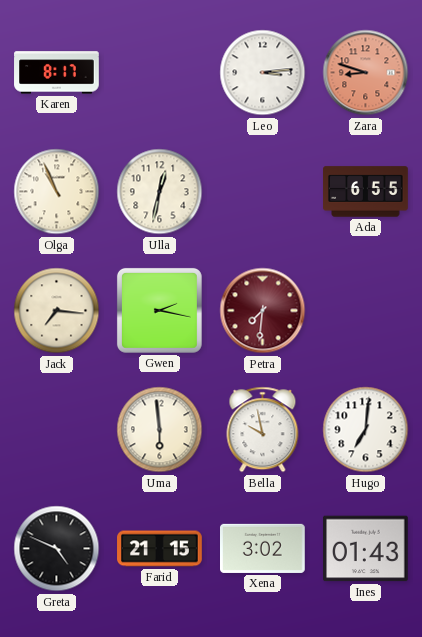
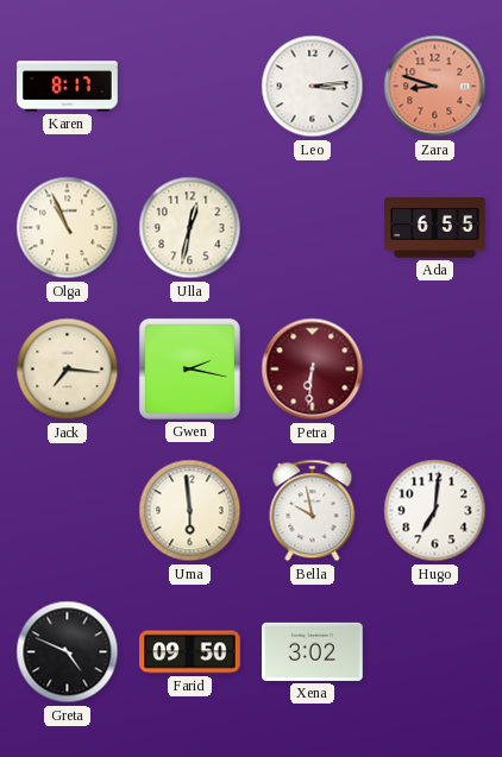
Petra: 7:31 -> 6:31 (313, 370)
Farid: 21:15 -> 09:50 (190, 652)
Ines: 01:43 -> none (366, 549)
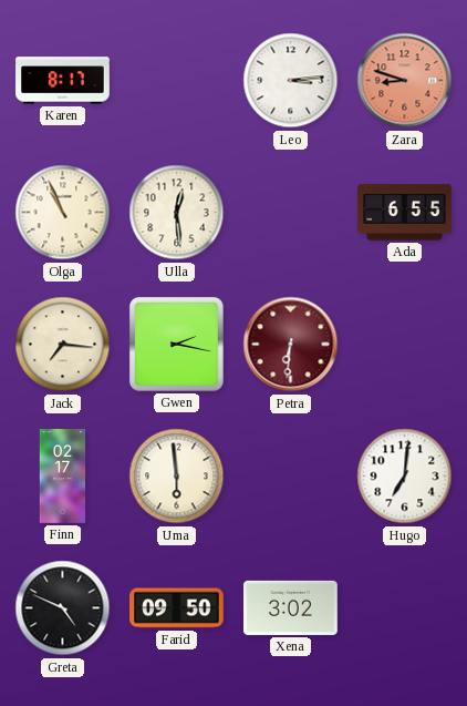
Ulla: 12:32 -> 12:29 (177, 213)
Finn: none -> 02:17 (63, 477)
Bella: 9:58 -> none (313, 511)
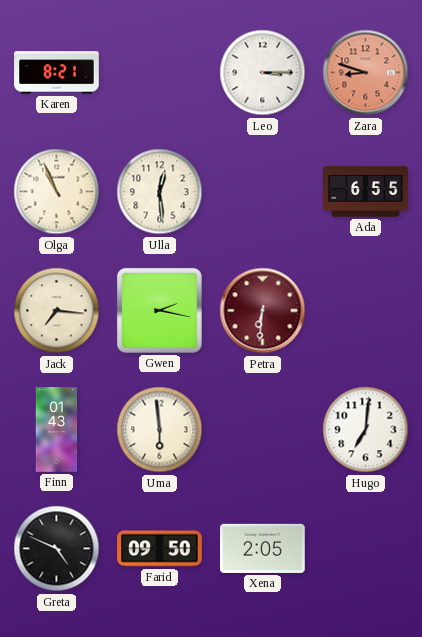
Karen: 8:17 -> 8:21 (57, 73)
Leo: 3:14 -> 3:15 (263, 73)
Finn: 02:17 -> 01:43 (57, 430)
Xena: 3:02 -> 2:05 (263, 548)
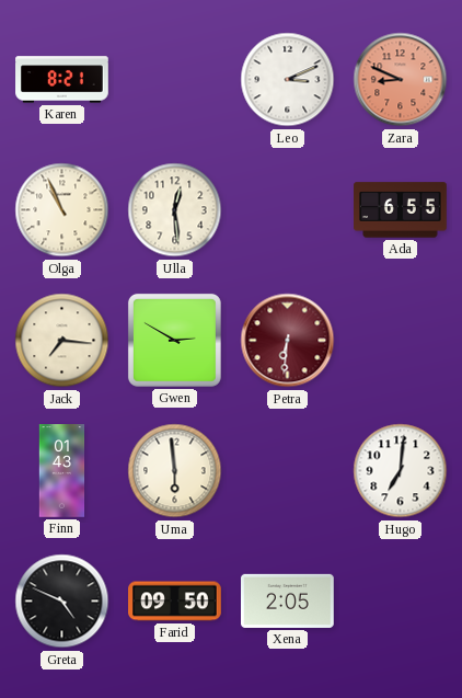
Leo: 3:15 -> 3:11 (288, 80)
Zara: 8:48 -> 8:49 (401, 80)
Gwen: 2:17 -> 2:50 (174, 340)
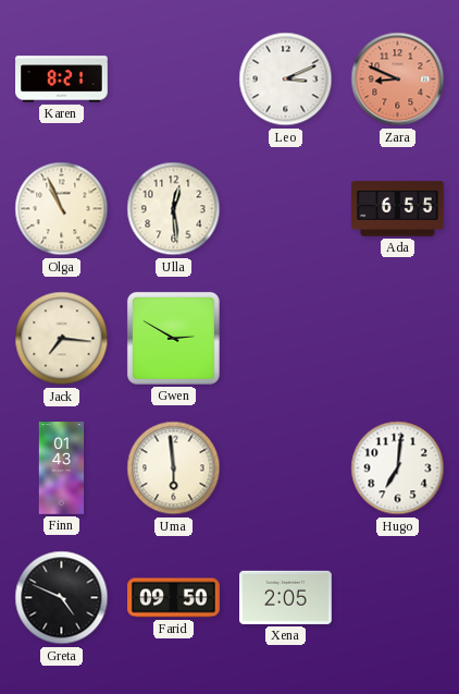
Petra: 6:31 -> none (288, 341)
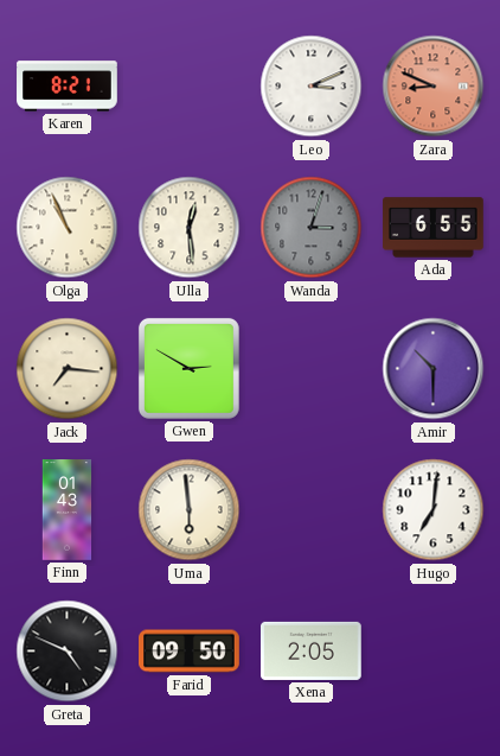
Wanda: none -> 3:03 (312, 228)
Amir: none -> 10:30 (434, 369)
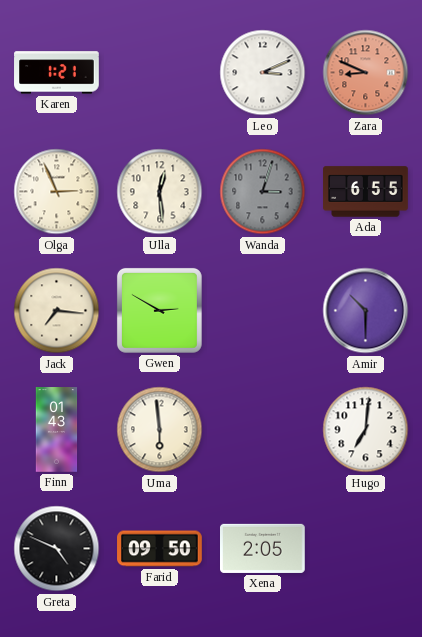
Karen: 8:21 -> 1:21 (57, 73)
Olga: 10:56 -> 2:56 (57, 192)
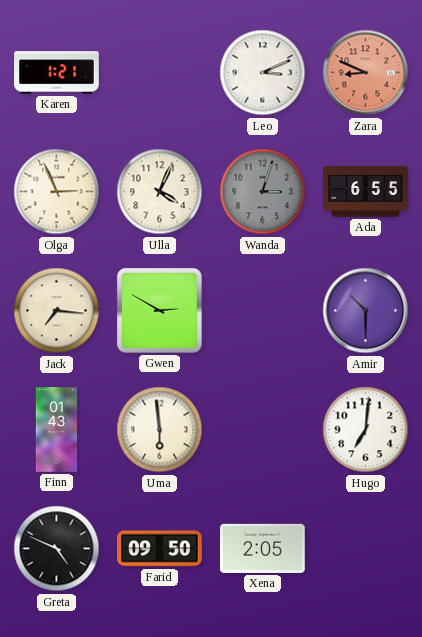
Ulla: 12:29 -> 4:04 (160, 192)
